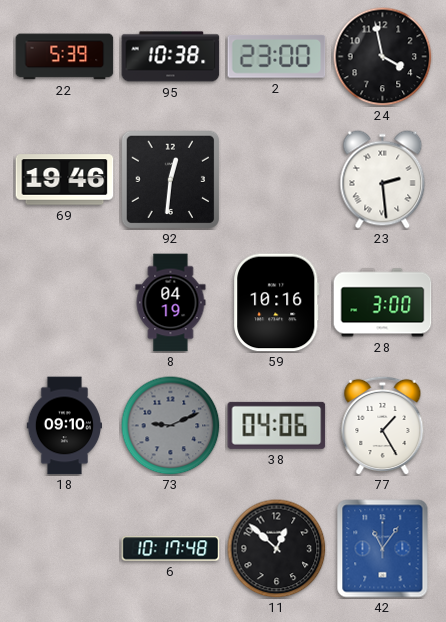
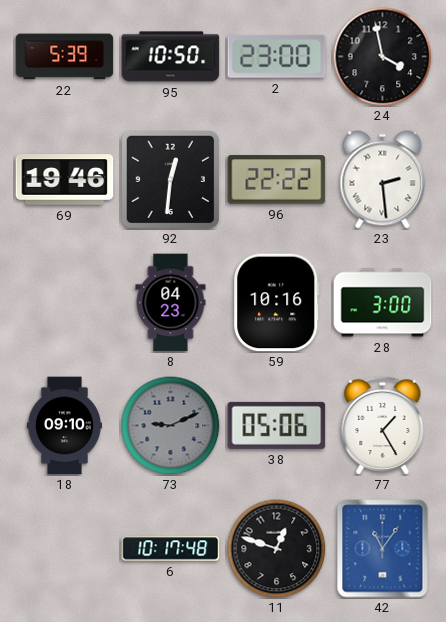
95: 10:38 -> 10:50 (171, 57)
96: none -> 22:22 (277, 180)
8: 04:19 -> 04:23 (171, 303)
38: 04:06 -> 05:06 (277, 425)
11: 12:52 -> 12:48 (277, 549)
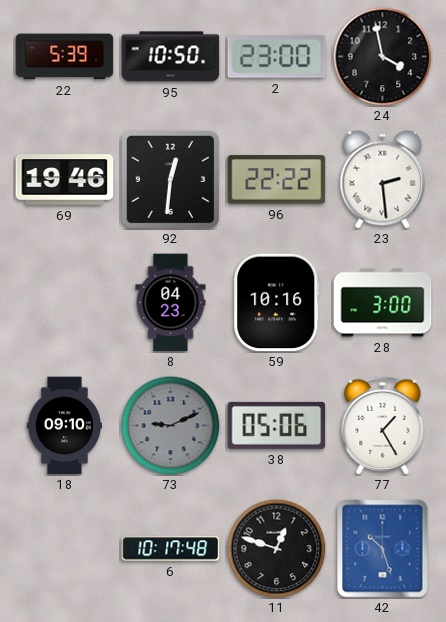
42: 11:06 -> 10:27 (383, 549)
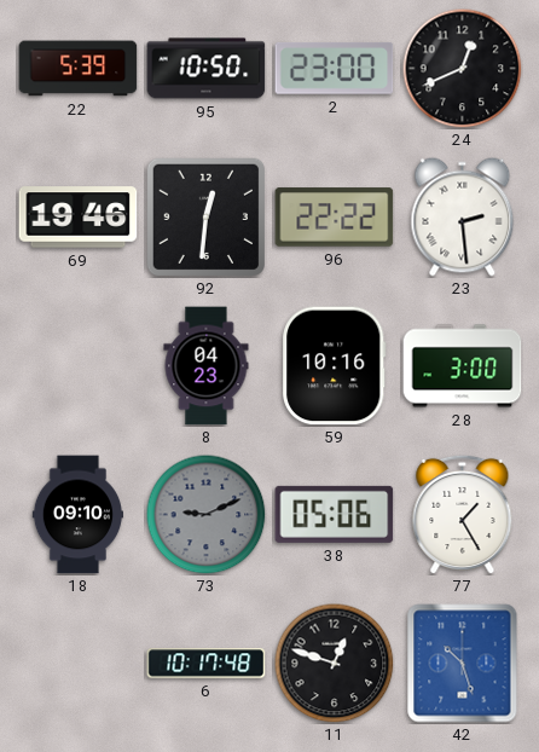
24: 3:58 -> 12:41 (463, 69)
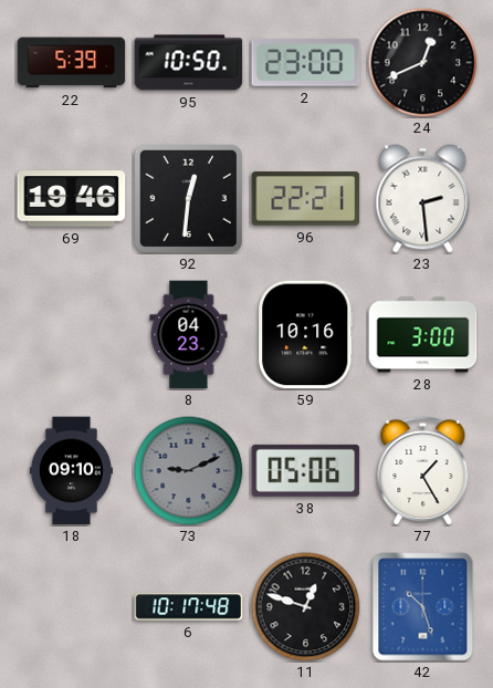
96: 22:22 -> 22:21 (306, 199)
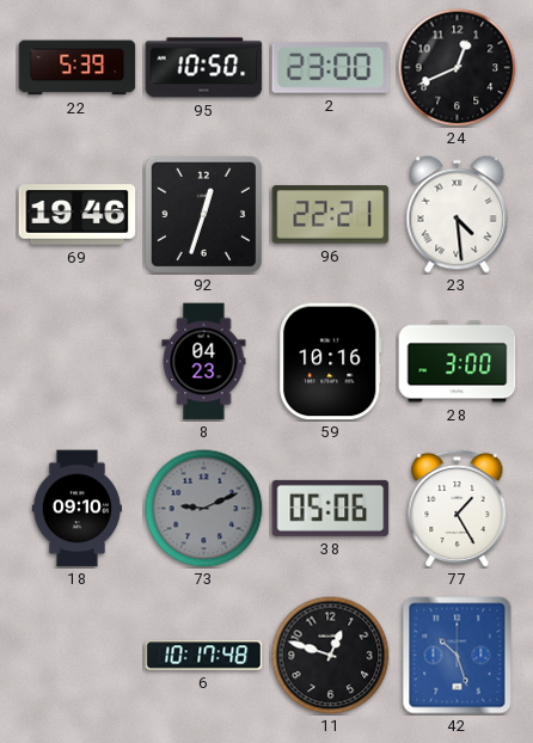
92: 12:31 -> 12:33 (203, 214)
23: 2:29 -> 4:29 (458, 215)
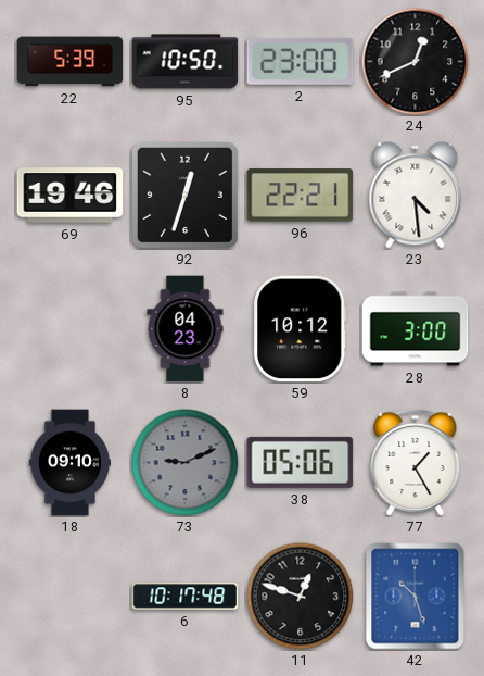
59: 10:16 -> 10:12 (301, 329)
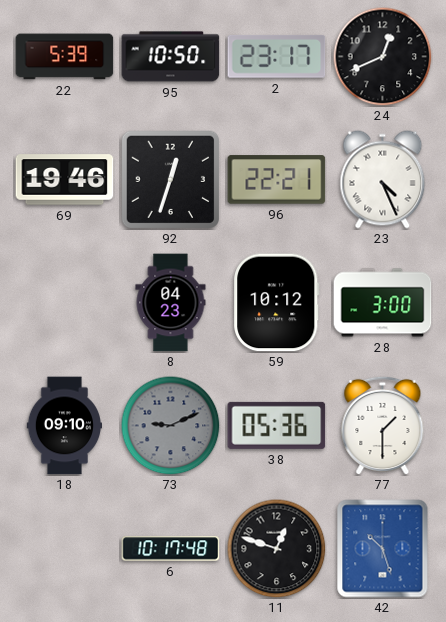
2: 23:00 -> 23:17 (277, 57)
23: 4:29 -> 4:26 (383, 180)
38: 05:06 -> 05:36 (277, 425)
77: 1:25 -> 1:30 (383, 425)
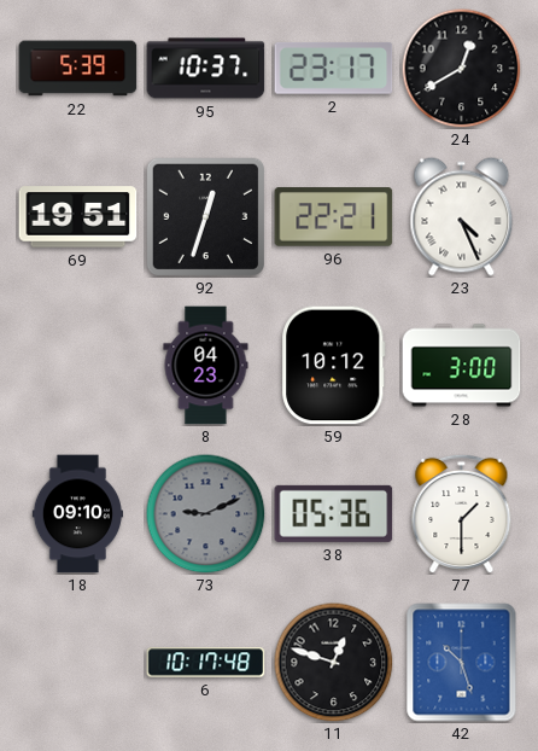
95: 10:50 -> 10:37 (206, 69)
24: 12:41 -> 12:40 (462, 69)
69: 19:46 -> 19:51 (78, 217)
